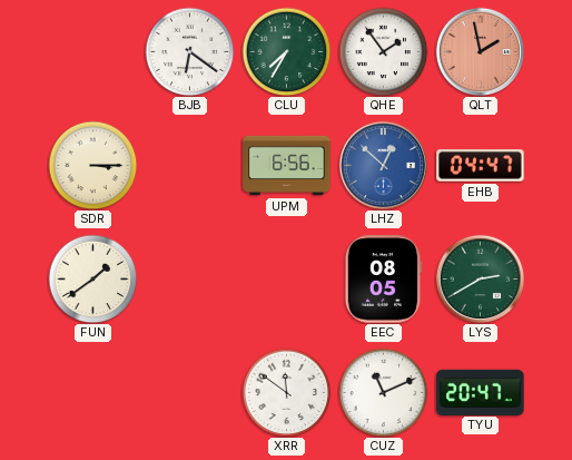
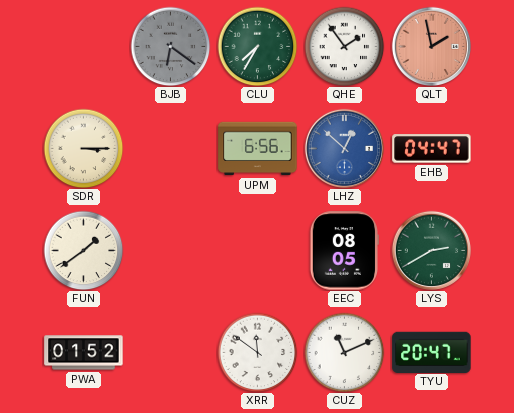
BJB dial: white -> grey (170, 46)
PWA: none -> 01:52 (84, 353)
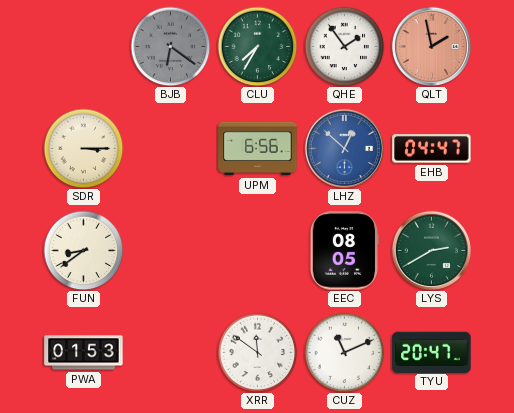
FUN: 1:39 -> 8:39 (83, 250)
PWA: 01:52 -> 01:53 (84, 353)
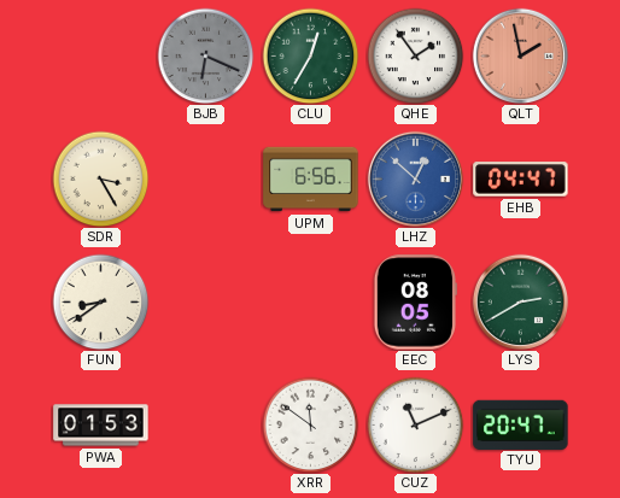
BJB: 6:21 -> 6:19 (205, 55)
CLU: 7:35 -> 12:35 (310, 55)
SDR: 3:15 -> 3:25 (100, 178)
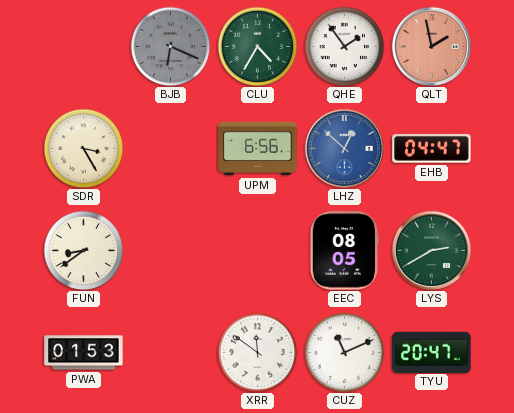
CLU: 12:35 -> 4:35 (257, 46)
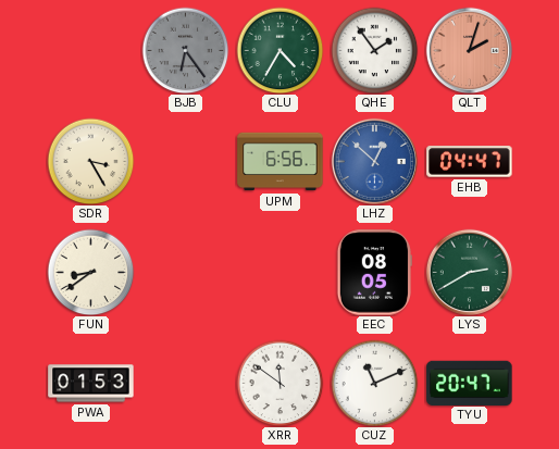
BJB: 6:19 -> 6:24 (185, 50)
QLT: 1:58 -> 2:03 (469, 50)
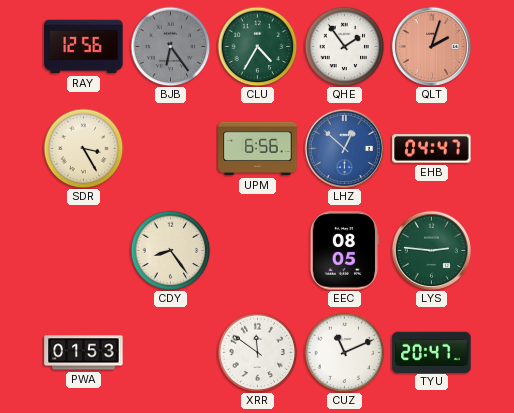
RAY: none -> 12:56 (84, 47)
FUN: 8:39 -> none (90, 272)
CDY: none -> 8:24 (170, 250)
LYS: 2:40 -> 2:46 (431, 250)
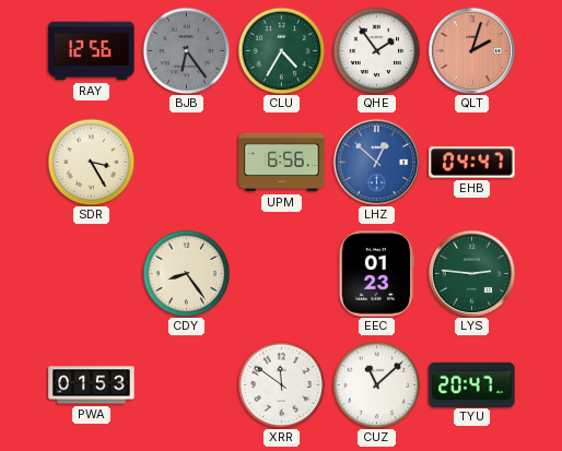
EEC: 08:05 -> 01:23 (375, 274)
CUZ: 11:11 -> 11:08 (376, 384)
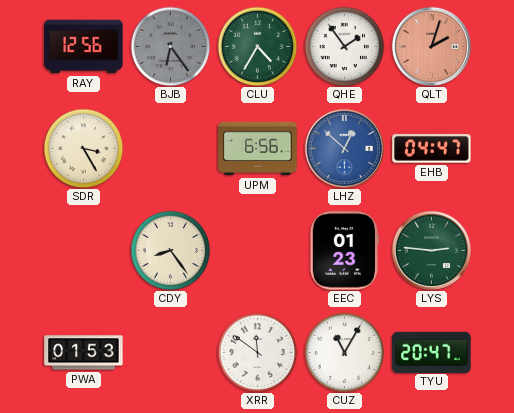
CUZ: 11:08 -> 11:05 (344, 352)
